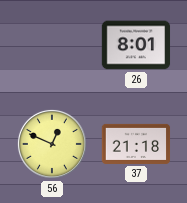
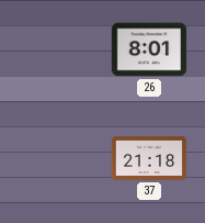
56: 12:49 -> none (52, 144)
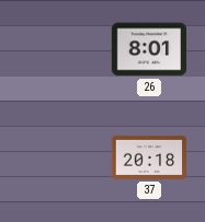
37: 21:18 -> 20:18 (149, 157)
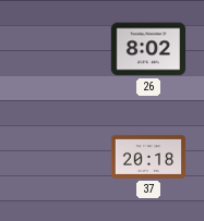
26: 8:01 -> 8:02 (148, 49)
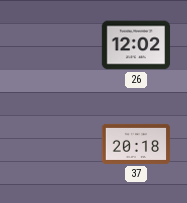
26: 8:02 -> 12:02 (136, 45)
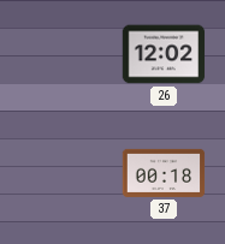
37: 20:18 -> 00:18 (164, 173)
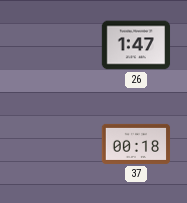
26: 12:02 -> 1:47 (136, 45)
